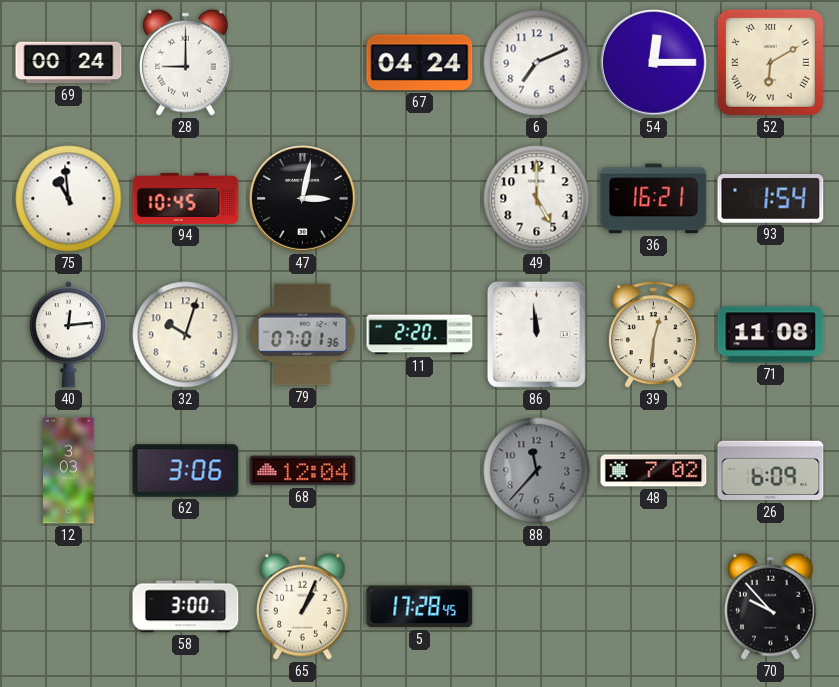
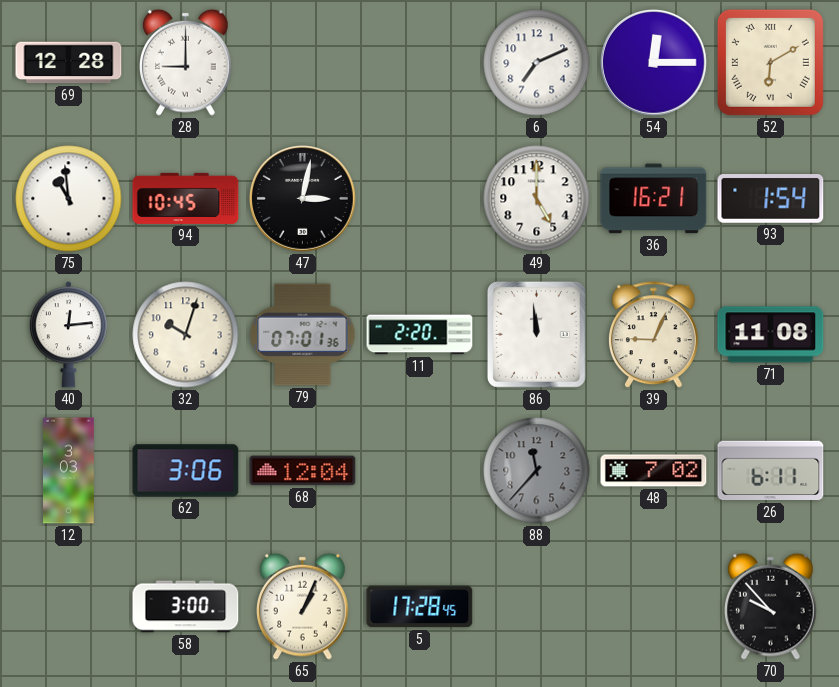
69: 00:24 -> 12:28 (69, 63)
67: 04:24 -> none (420, 63)
39: 12:31 -> 9:04 (653, 335)
26: 6:09 -> 6:11 (771, 471)
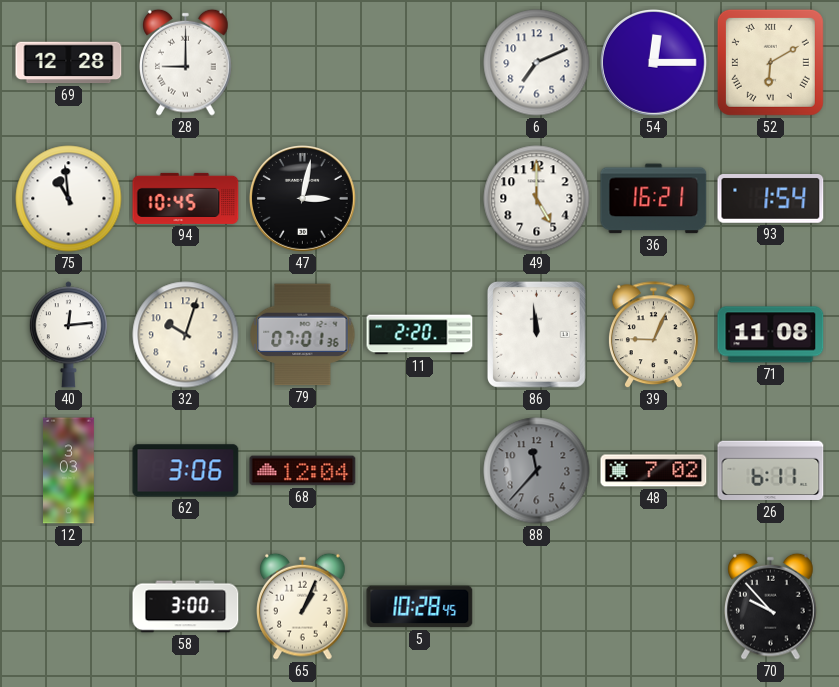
5: 17:28 -> 10:28 (420, 607)
